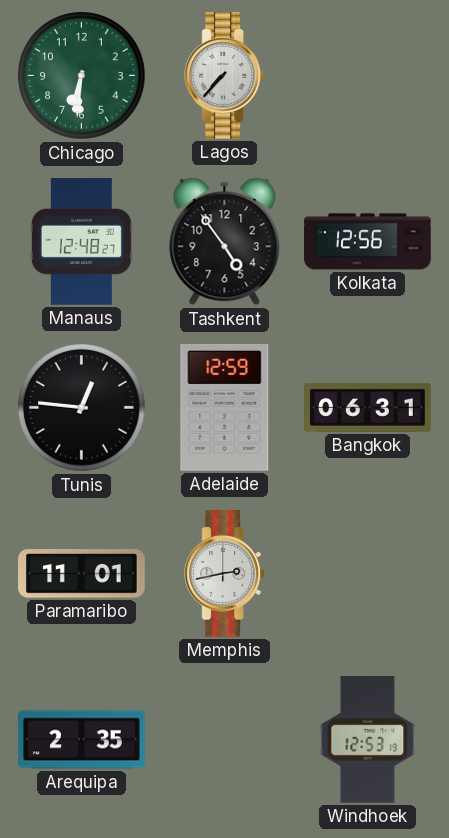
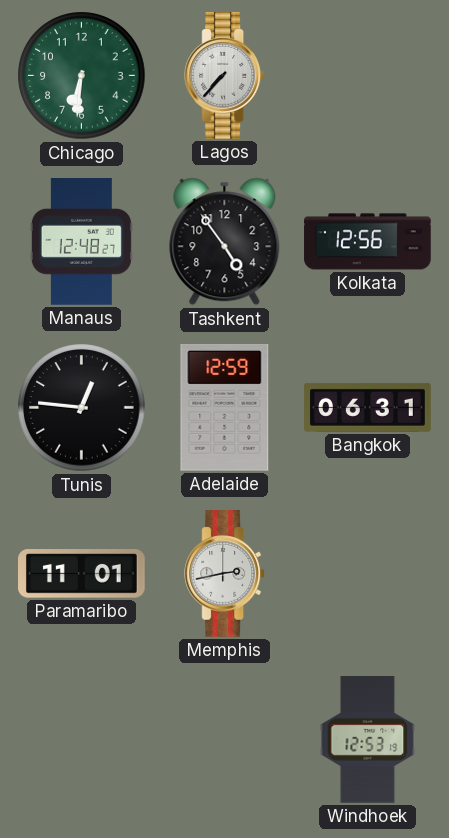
Arequipa: 2:35 -> none (82, 740)
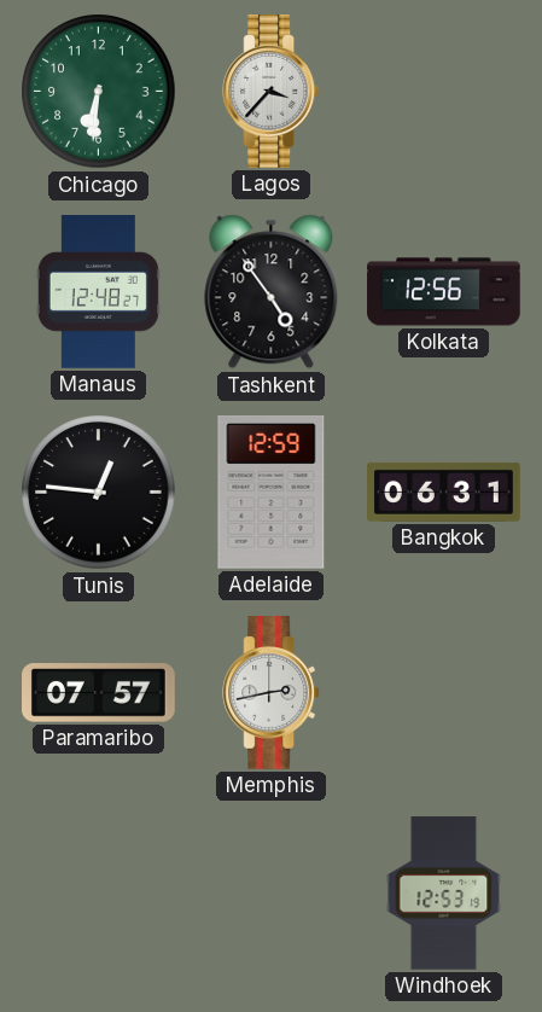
Lagos: 7:37 -> 3:37 (272, 92)
Paramaribo: 11:01 -> 07:57 (99, 693)
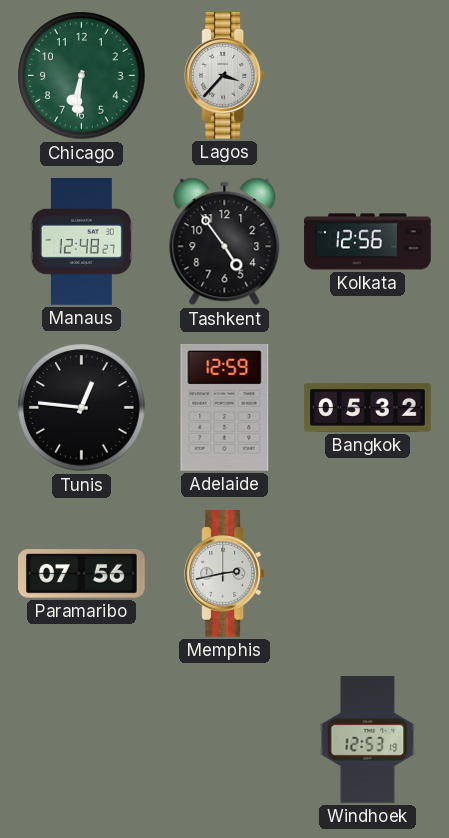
Bangkok: 06:31 -> 05:32 (368, 407)
Paramaribo: 07:57 -> 07:56 (82, 574)
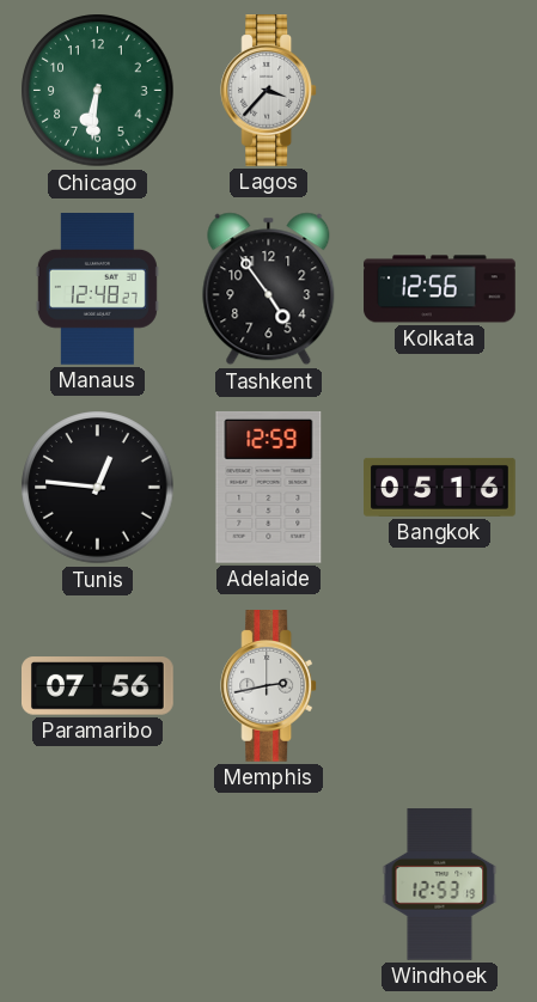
Bangkok: 05:32 -> 05:16 (440, 487)
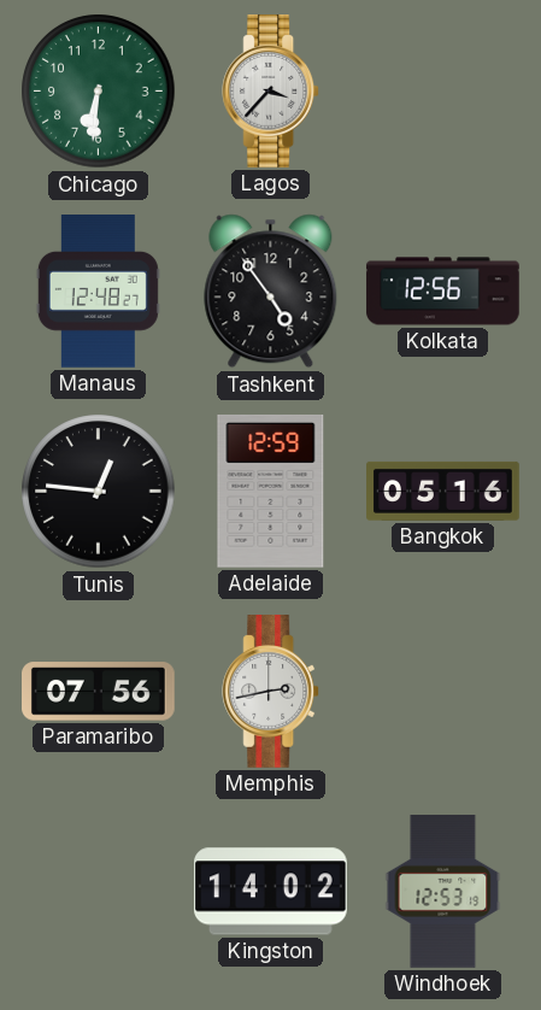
Kingston: none -> 14:02 (271, 892)
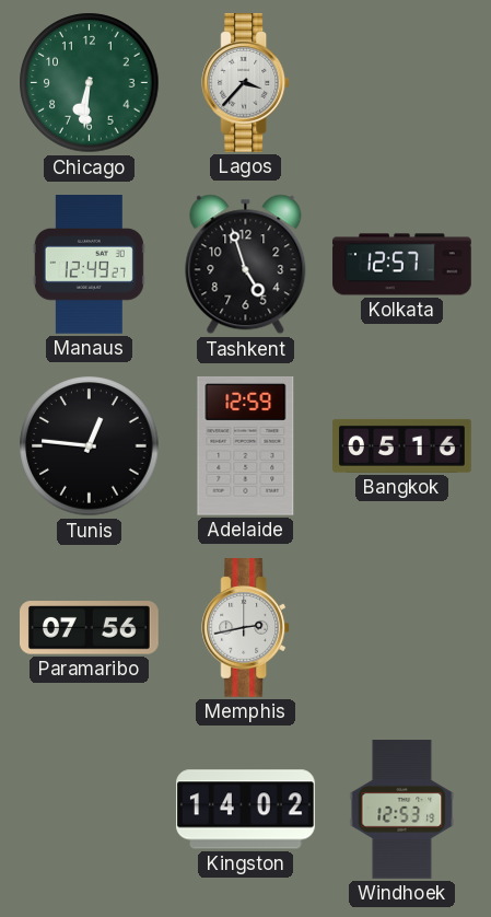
Manaus: 12:48 -> 12:49 (89, 265)
Tashkent: 4:54 -> 4:57 (246, 265)
Kolkata: 12:56 -> 12:57 (402, 265)
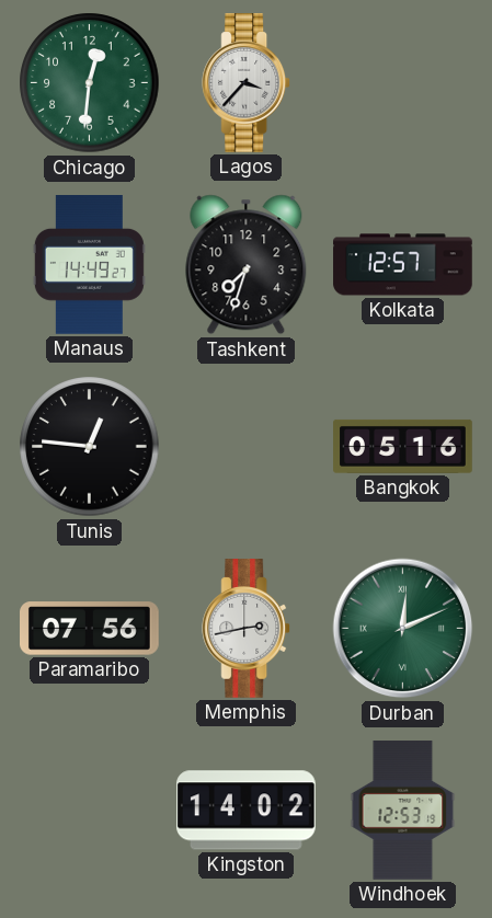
Chicago: 6:31 -> 12:31 (90, 83)
Manaus: 12:49 -> 14:49 (89, 265)
Tashkent: 4:57 -> 7:33 (247, 265)
Adelaide: 12:59 -> none (246, 445)
Durban: none -> 12:11 (403, 629)
